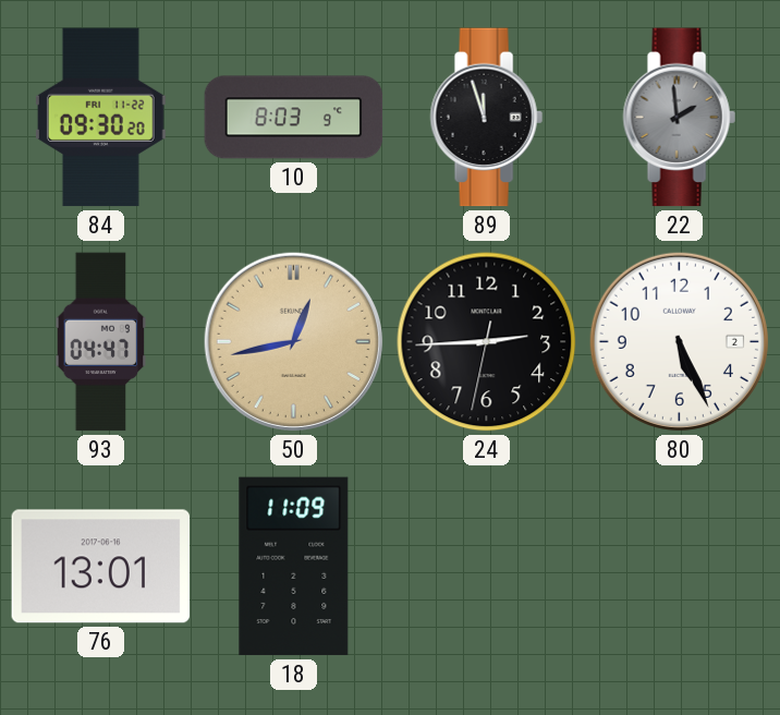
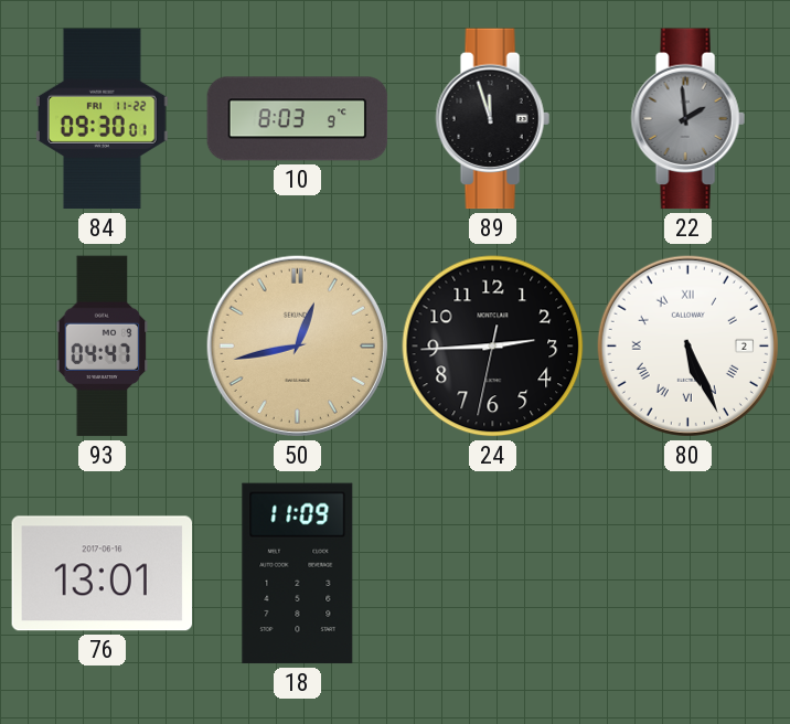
84: 09:30:20 -> 09:30:01 (102, 119)
80 numerals: Arabic -> Roman (687, 345)
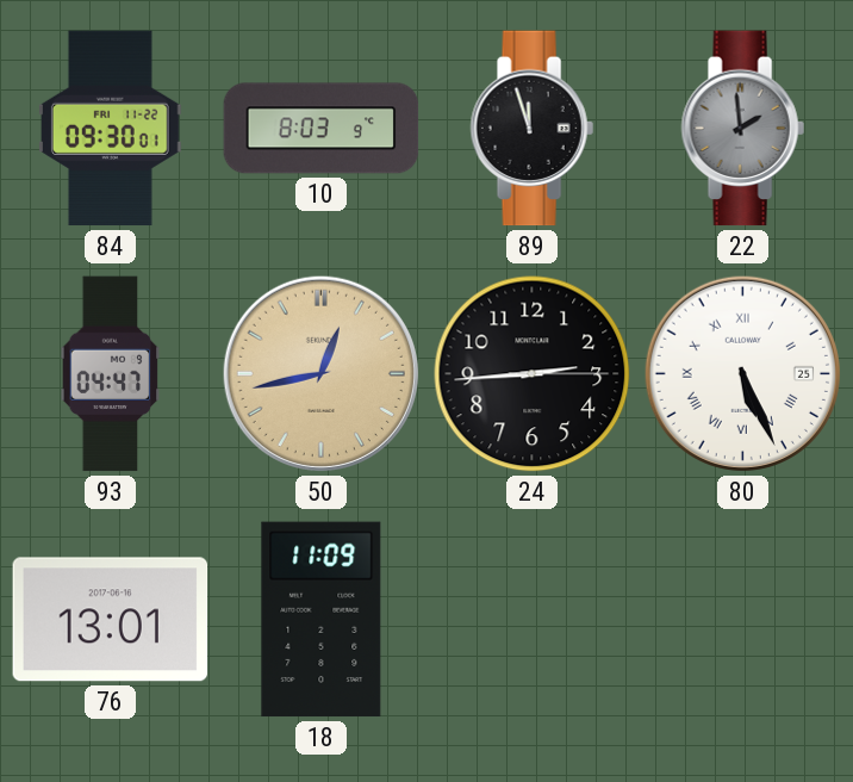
24: 2:44:32 -> 2:44:15 (533, 374)
80 date: 2 -> 25 (742, 373)
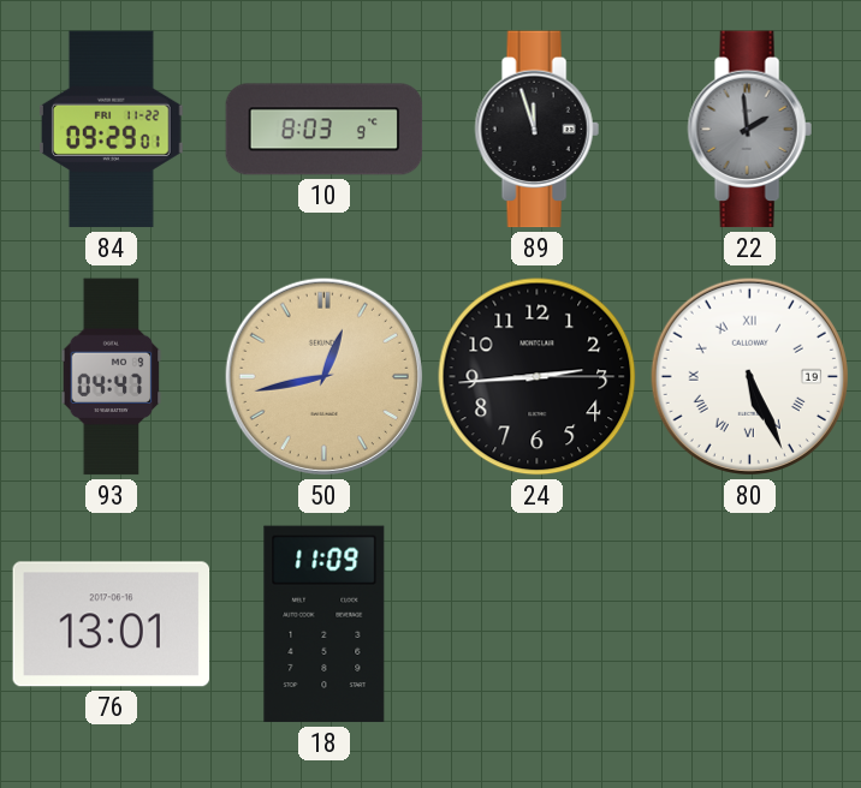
84: 09:30 -> 09:29 (111, 130)
80 date: 25 -> 19 (749, 376)
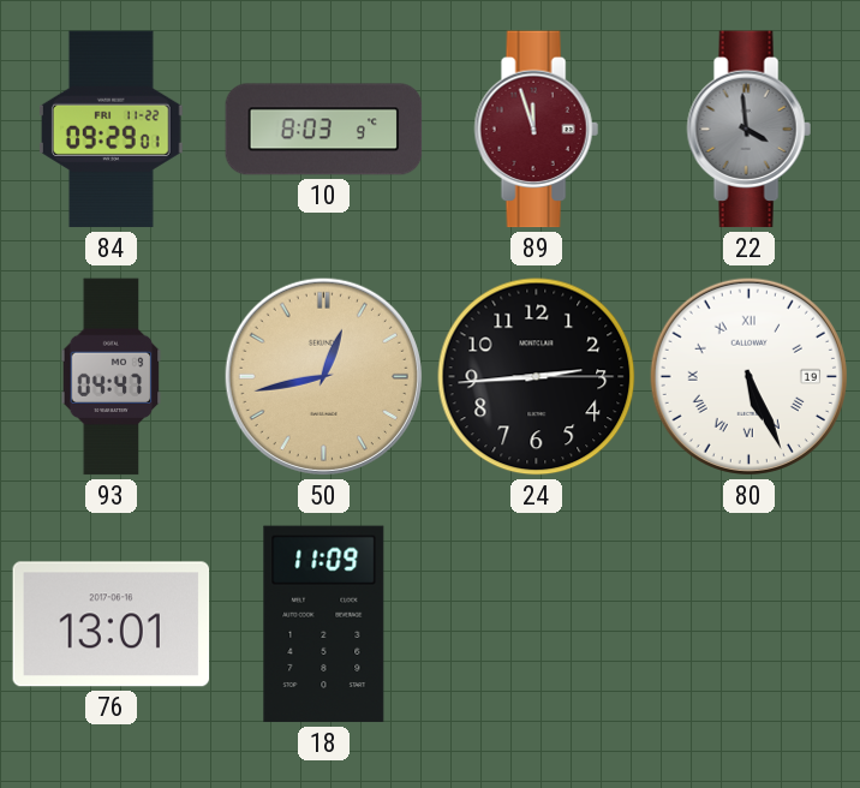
89 dial: black -> burgundy (536, 130)
22: 1:59 -> 3:59 (748, 130)
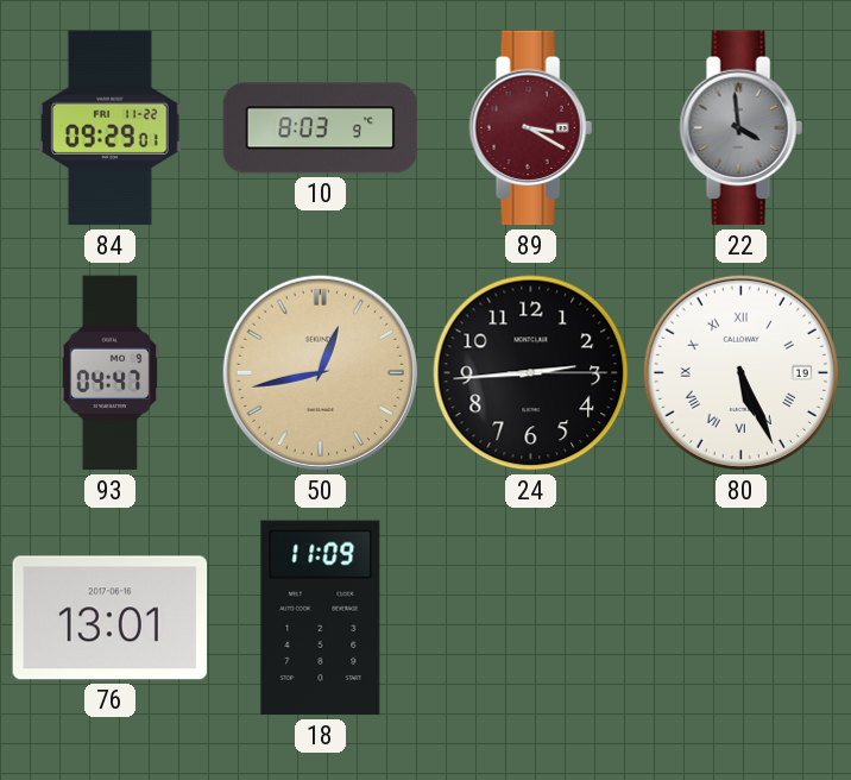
89: 11:57 -> 3:20 (530, 128)
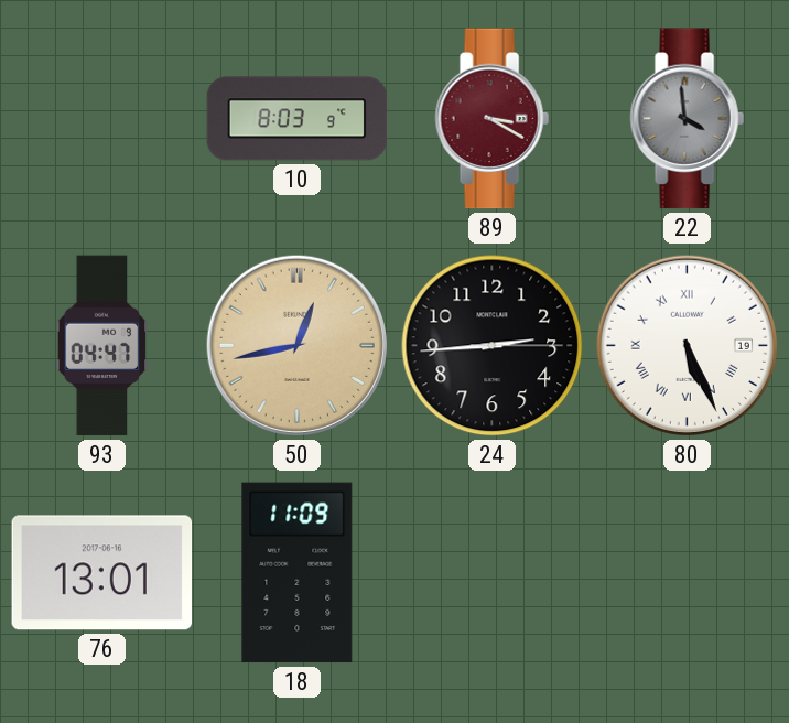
84: 09:29 -> none (109, 128)
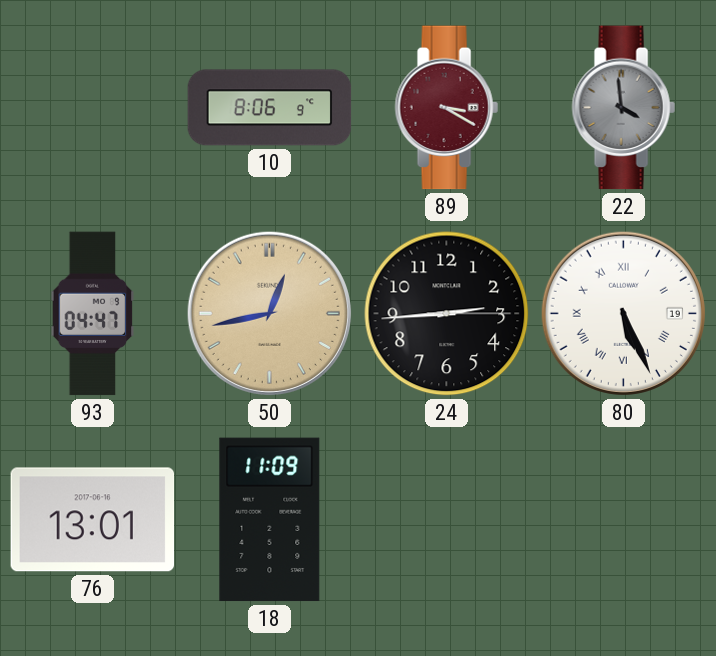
10: 8:03 -> 8:06 (270, 108)
